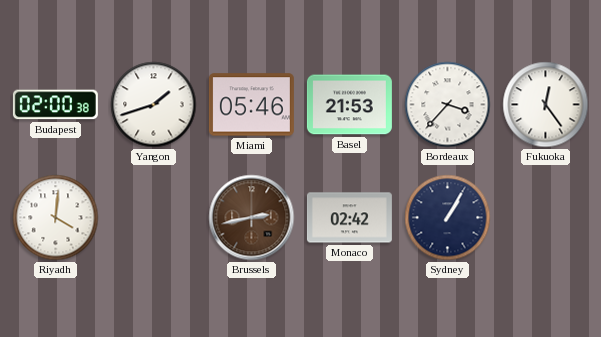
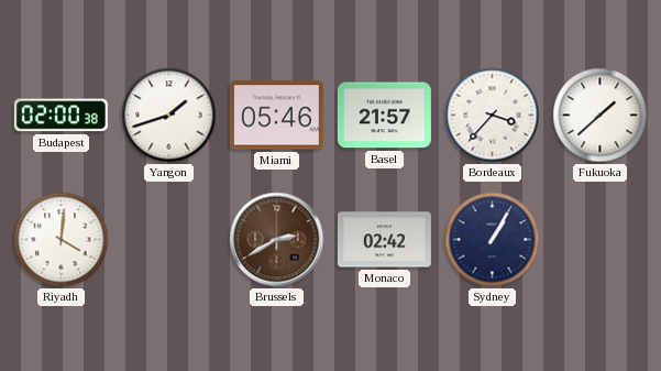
Basel: 21:53 -> 21:57 (384, 116)
Fukuoka: 12:24 -> 1:38 (601, 116)
Brussels: 2:43 -> 2:40 (277, 240)
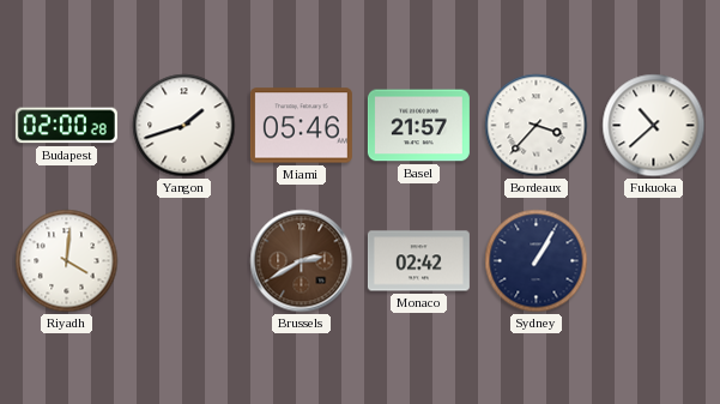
Budapest: 02:00:38 -> 02:00:28 (66, 126)
Fukuoka: 1:38 -> 10:38 (654, 126)
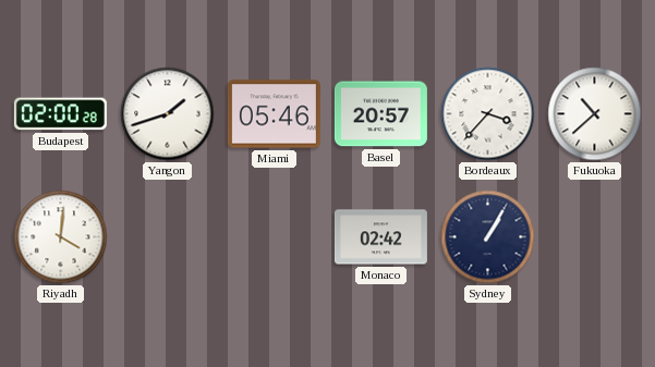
Basel: 21:57 -> 20:57 (380, 114)
Brussels: 2:40 -> none (302, 261)
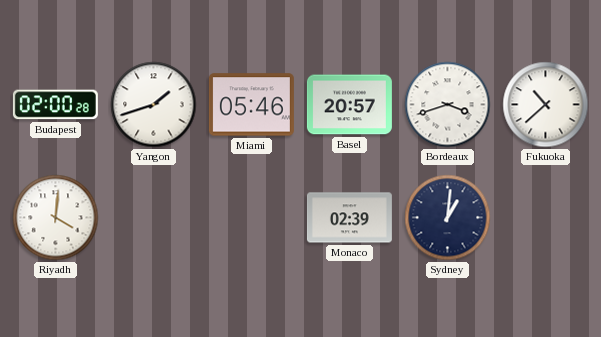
Bordeaux: 3:37 -> 3:42 (448, 105)
Monaco: 02:42 -> 02:39 (349, 218)
Sydney: 1:05 -> 1:01 (448, 218)
